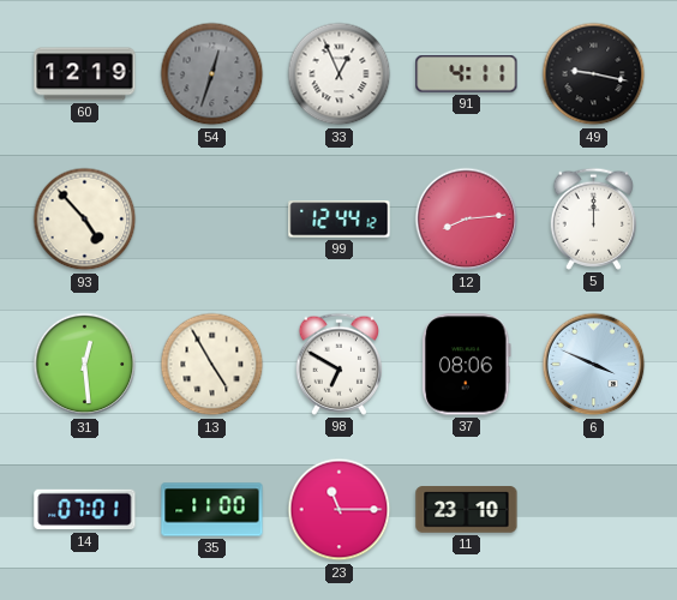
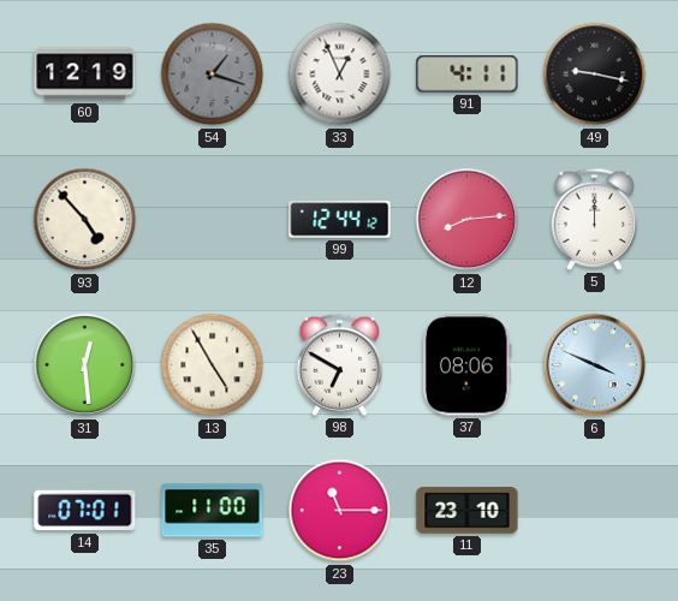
54: 12:33 -> 1:18 (213, 75)
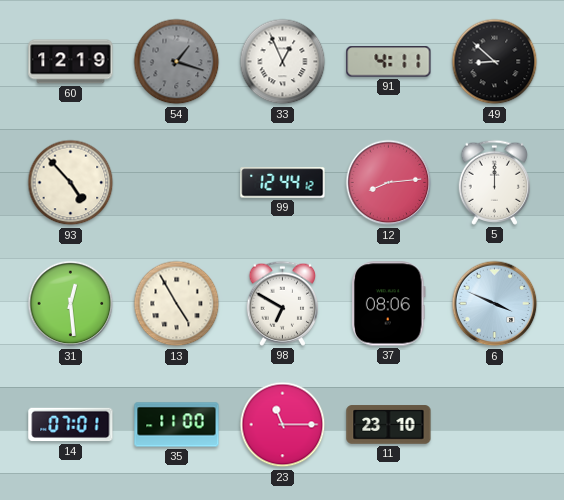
49: 9:17 -> 8:52 (495, 62)
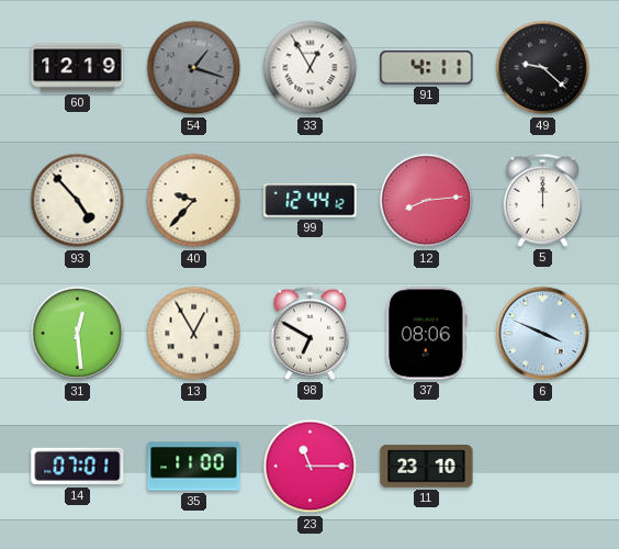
33: 12:56 -> 12:55 (311, 68)
49: 8:52 -> 9:22 (543, 68)
40: none -> 9:37 (194, 201)
13: 4:55 -> 12:55 (194, 334)
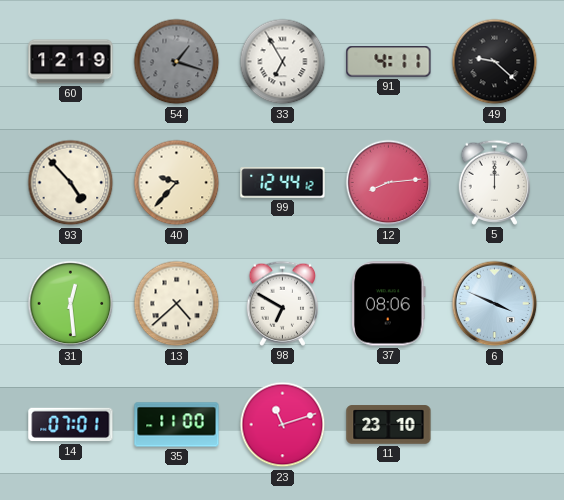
33: 12:55 -> 6:55 (283, 62)
13: 12:55 -> 4:38 (177, 304)
23: 11:15 -> 11:12 (283, 425)
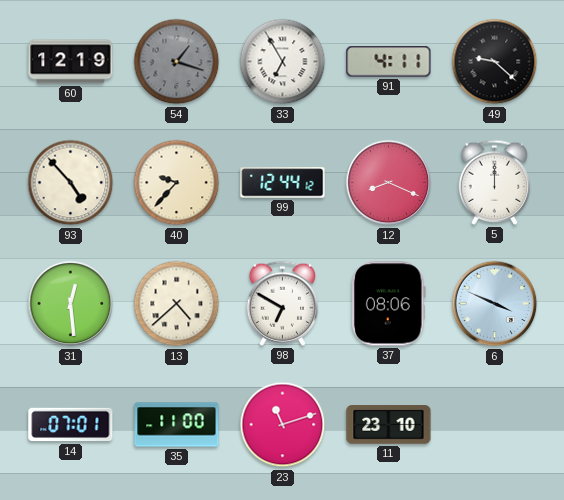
12: 8:14 -> 8:19 (389, 183)
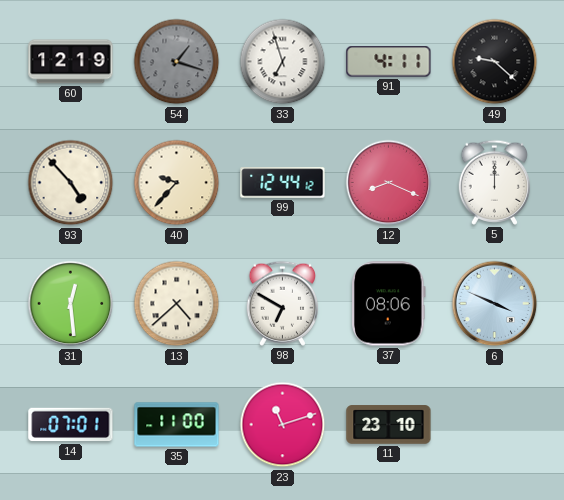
33: 6:55 -> 6:57 (283, 62)
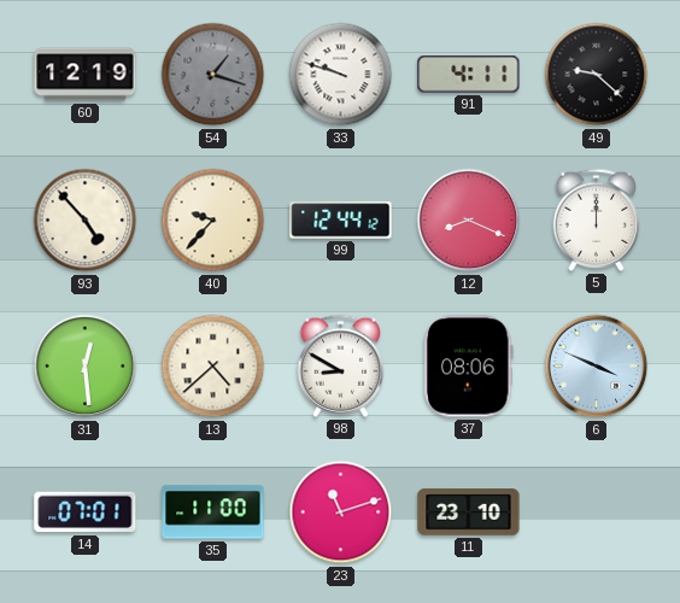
33: 6:57 -> 9:48 (341, 75)
98: 6:50 -> 8:50 (341, 365)
